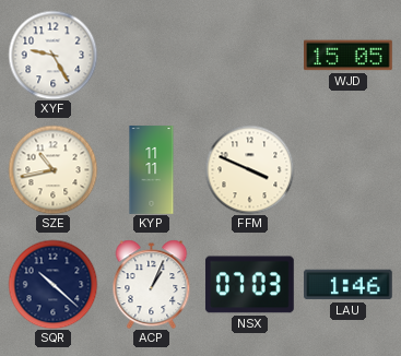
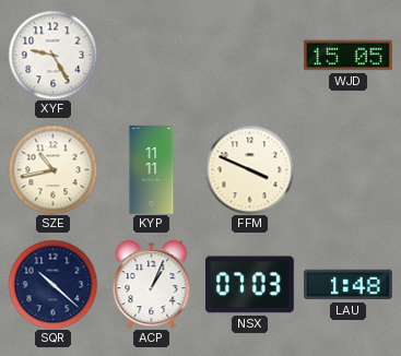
LAU: 1:46 -> 1:48 (349, 285)
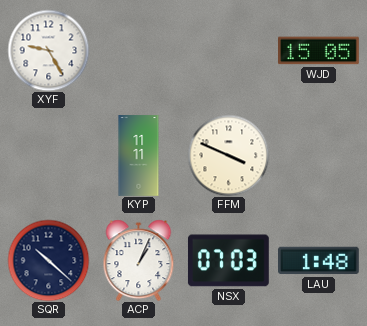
SZE: 10:43 -> none (52, 169)
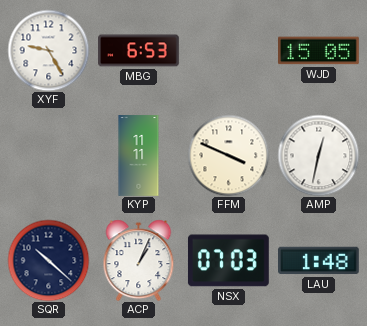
MBG: none -> 6:53 (139, 51)
AMP: none -> 12:32 (318, 155)
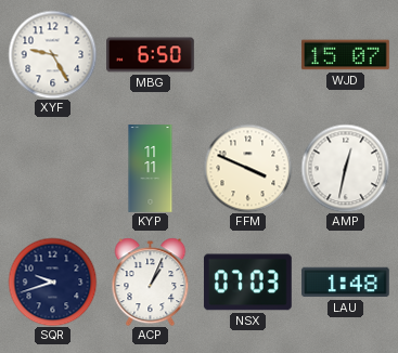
MBG: 6:53 -> 6:50 (151, 55)
WJD: 15:05 -> 15:07 (346, 55)
SQR: 10:22 -> 9:42 (52, 282)
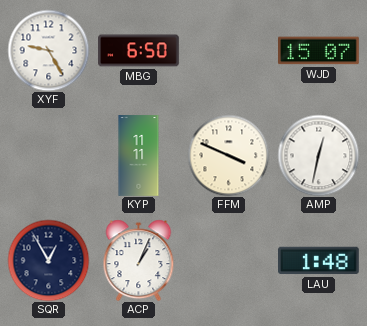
SQR: 9:42 -> 12:55 (48, 260)
NSX: 07:03 -> none (247, 283)
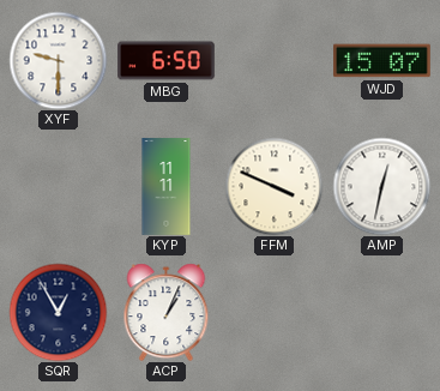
XYF: 9:25 -> 9:30 (58, 60)
LAU: 1:48 -> none (319, 261)
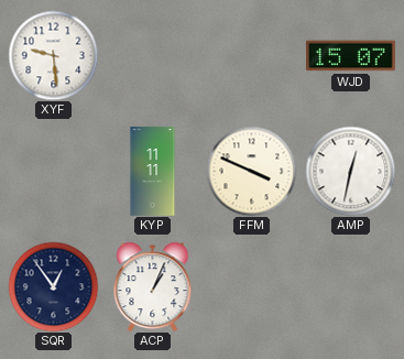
XYF: 9:30 -> 9:29 (53, 55)
MBG: 6:50 -> none (167, 61)
SQR: 12:55 -> 12:54 (53, 286)
